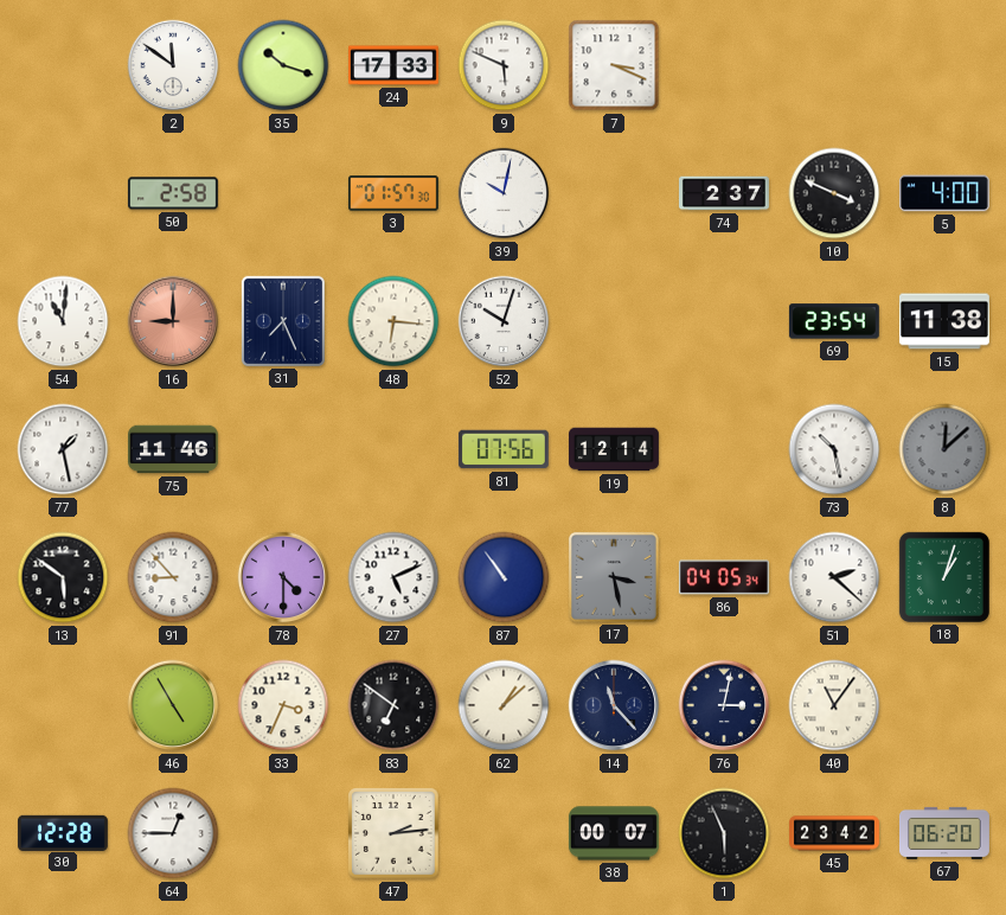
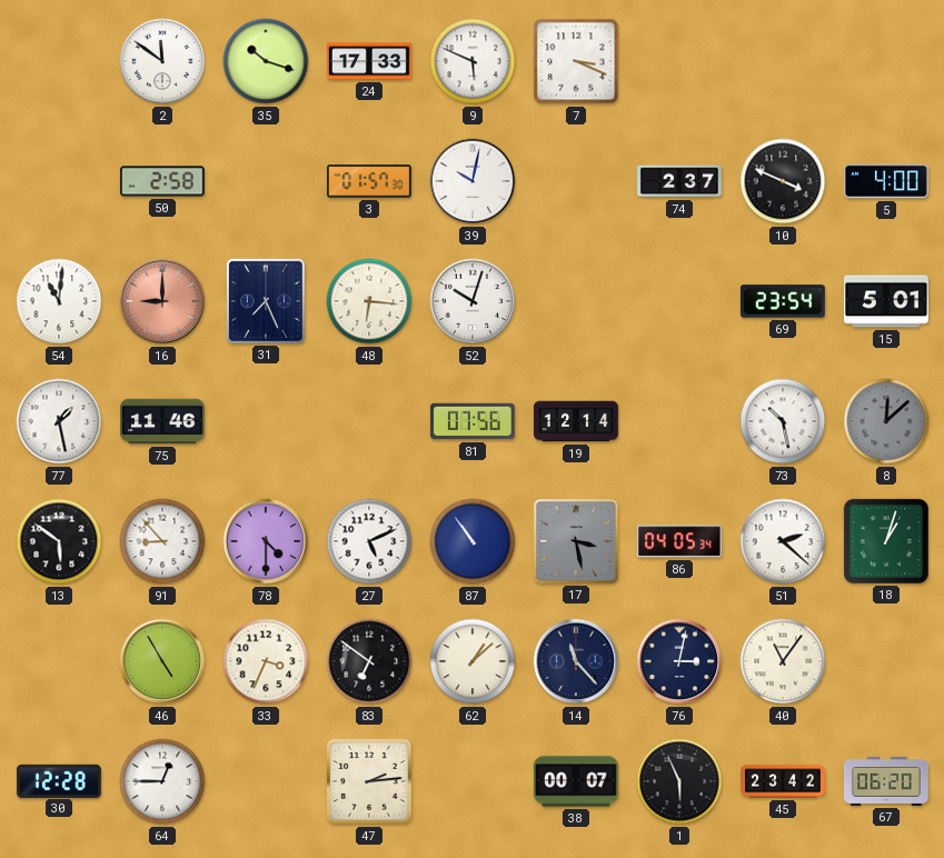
15: 11:38 -> 5:01 (886, 301)
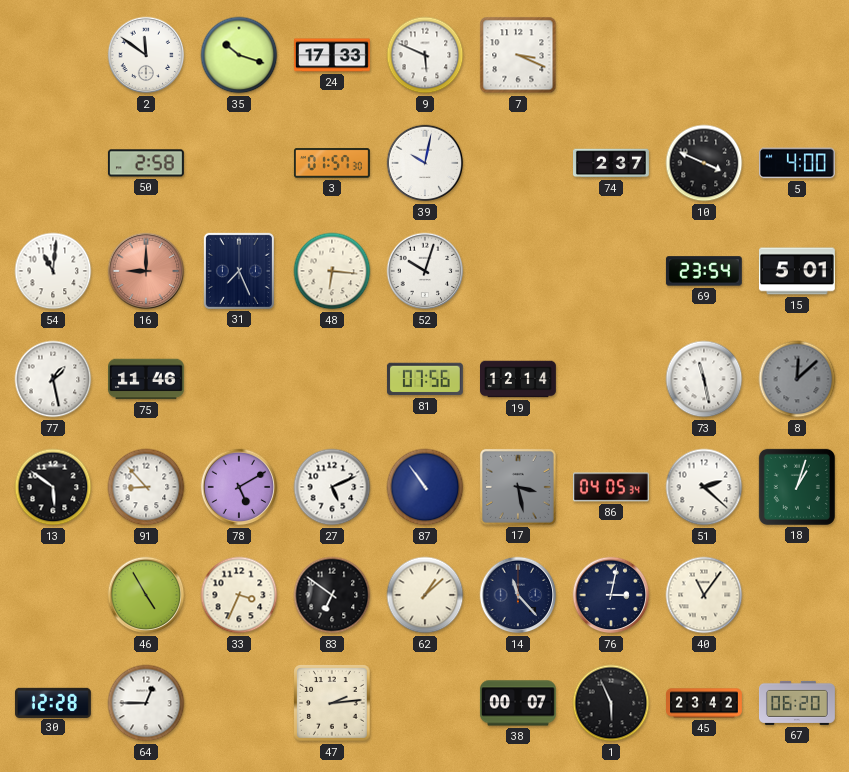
73: 10:28 -> 11:28 (704, 379)
78: 4:30 -> 5:10 (239, 487)
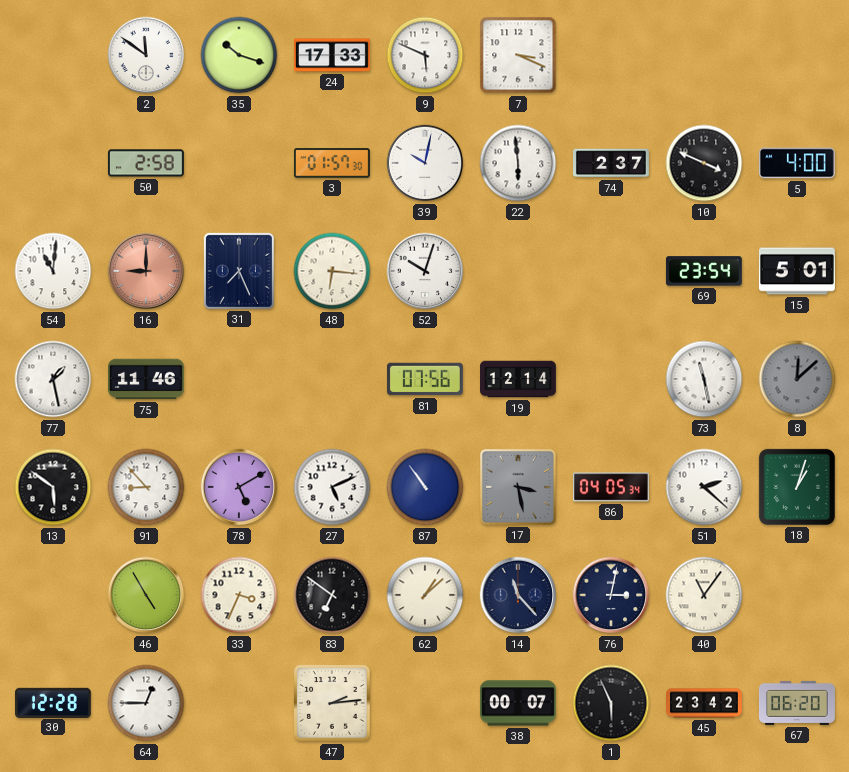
22: none -> 5:59 (518, 163)
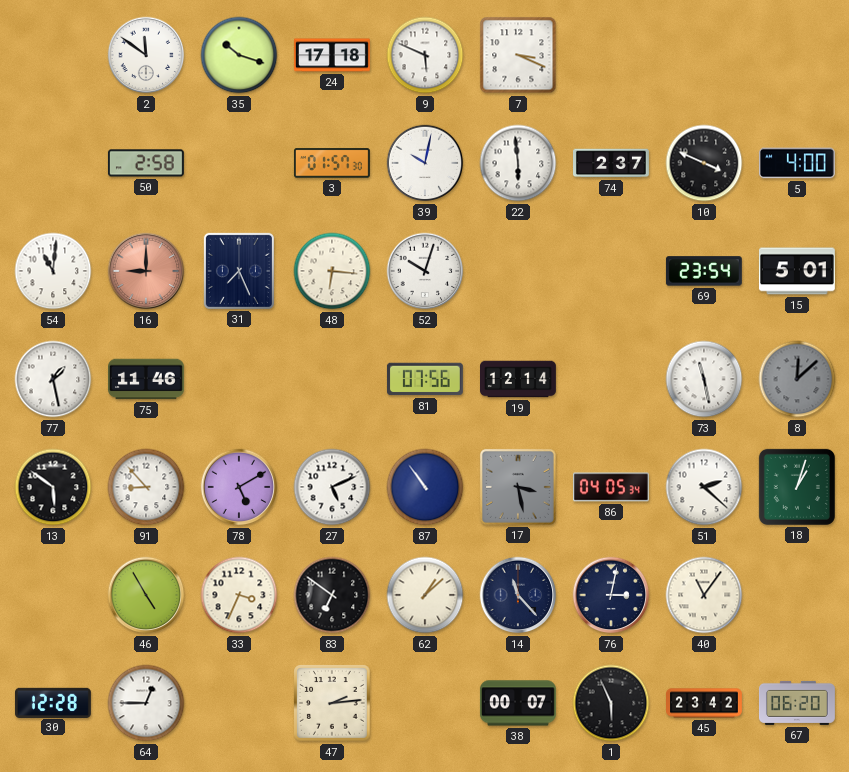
24: 17:33 -> 17:18 (333, 55)
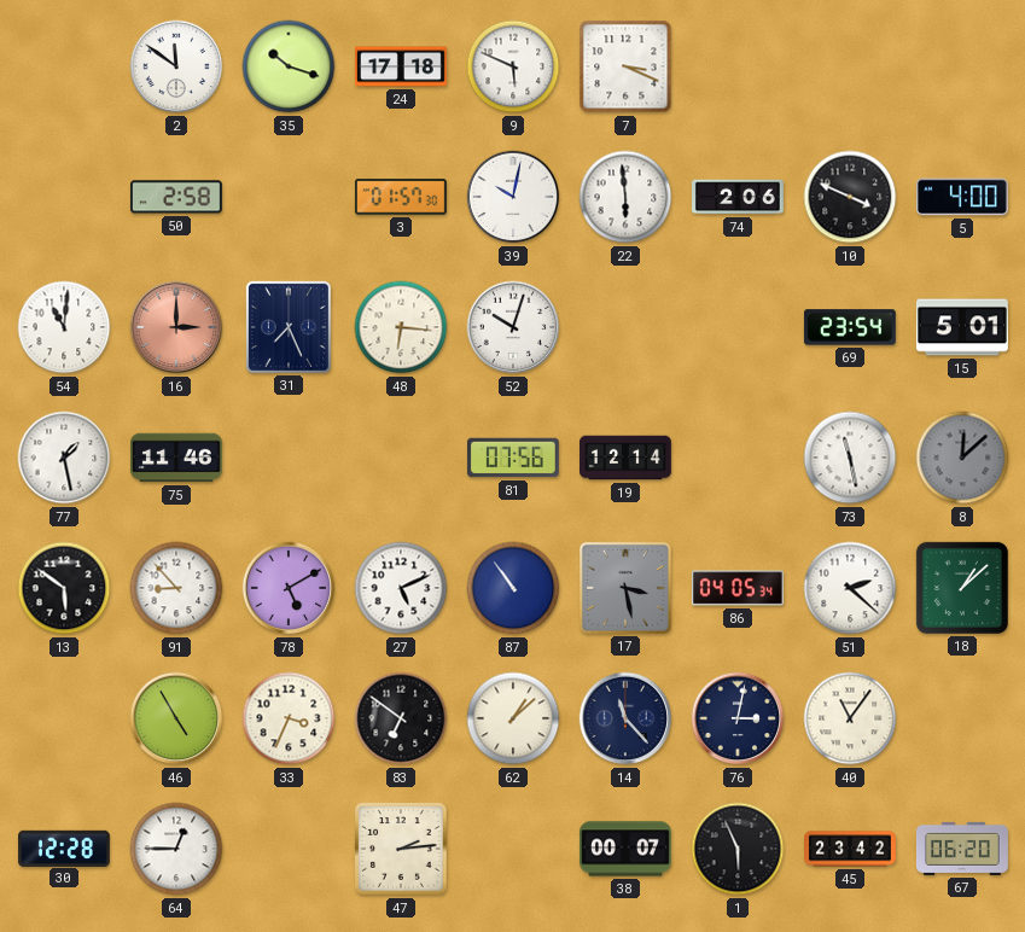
74: 2:37 -> 2:06 (739, 197)
16: 9:00 -> 3:00 (176, 327)
18: 1:03 -> 1:08 (962, 588)
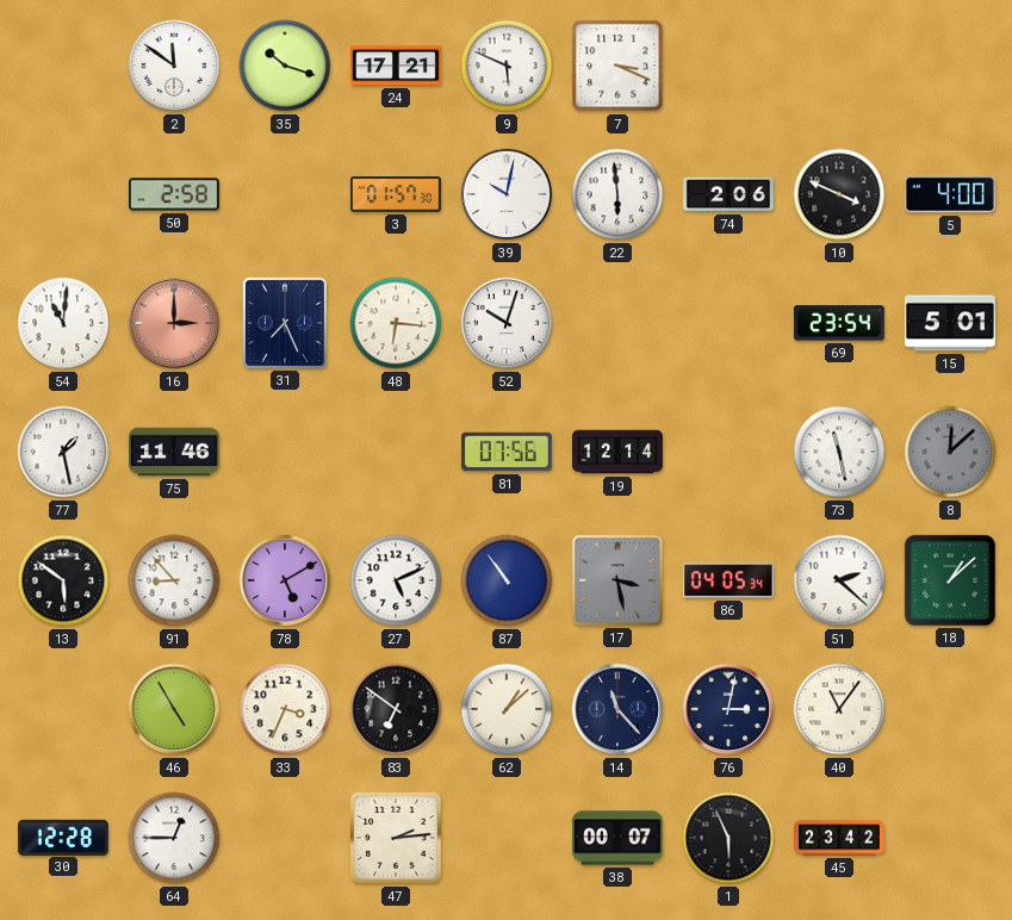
24: 17:18 -> 17:21 (397, 66)
67: 06:20 -> none (962, 849)
